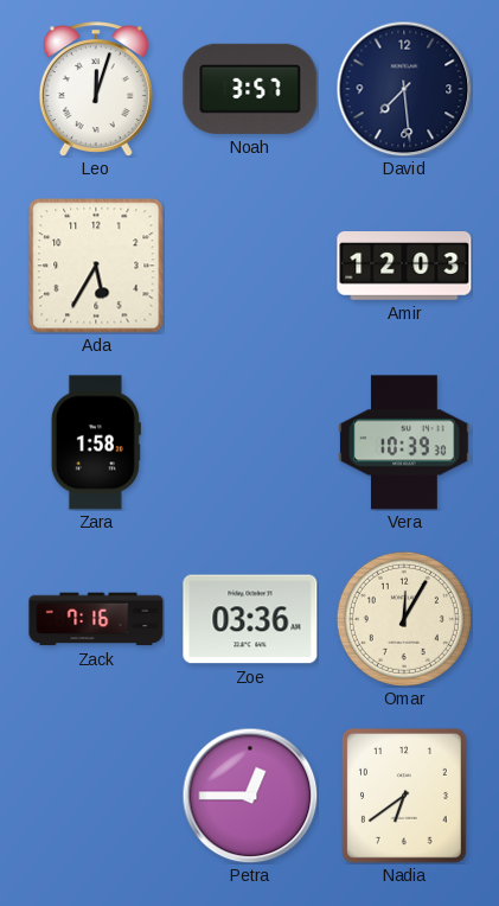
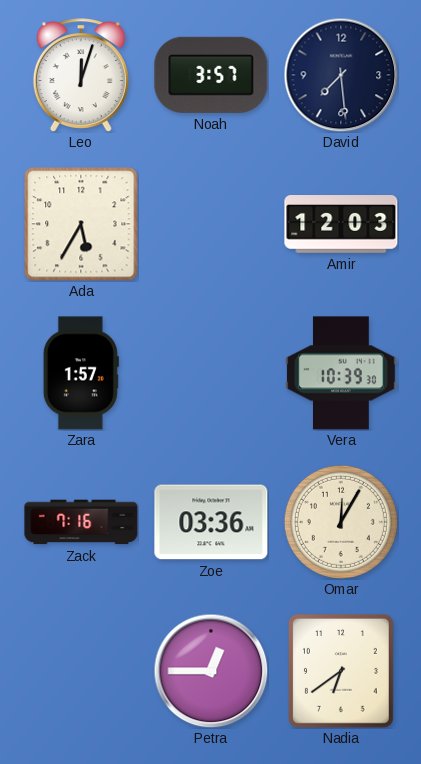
Zara: 1:58 -> 1:57 (81, 373)
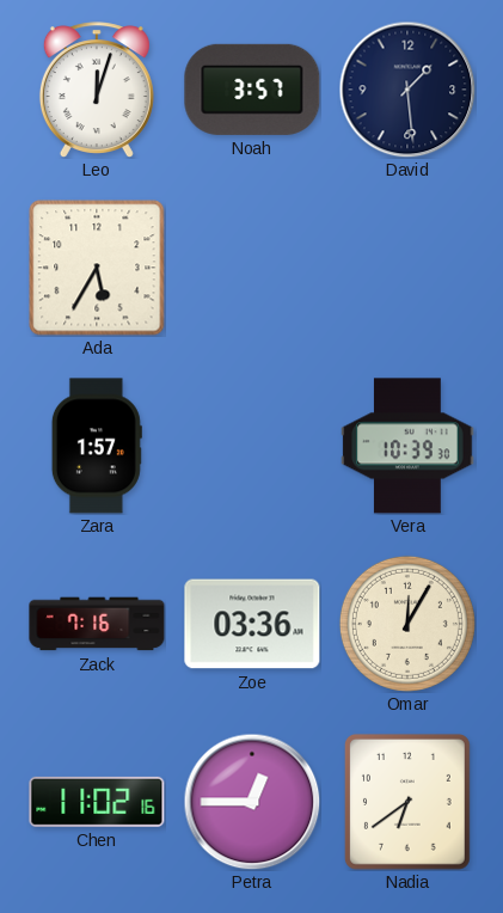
David: 7:29 -> 1:29 (407, 90)
Amir: 12:03 -> none (341, 225)
Chen: none -> 11:02 (97, 802)
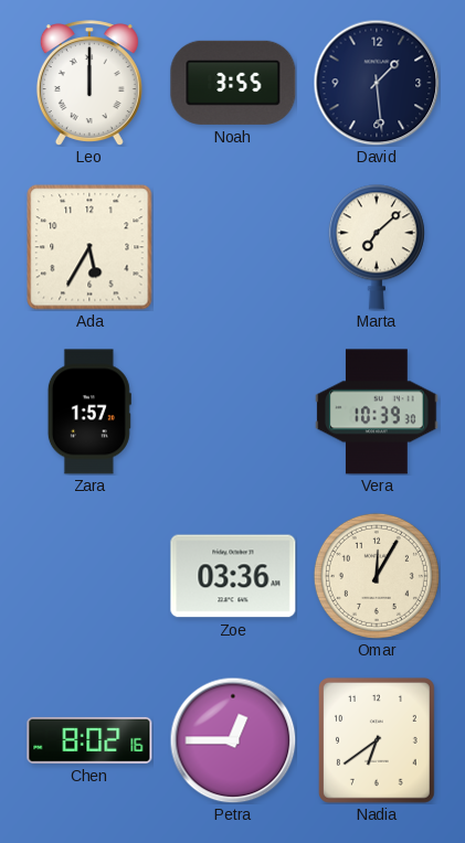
Leo: 12:03 -> 12:00 (89, 83)
Noah: 3:57 -> 3:55 (233, 83)
Marta: none -> 7:08 (377, 247)
Zack: 7:16 -> none (97, 624)
Chen: 11:02 -> 8:02 (89, 740)
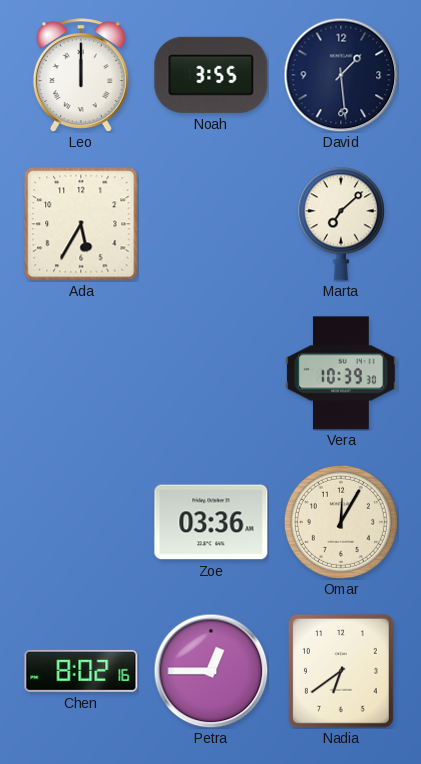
Zara: 1:57 -> none (89, 412)
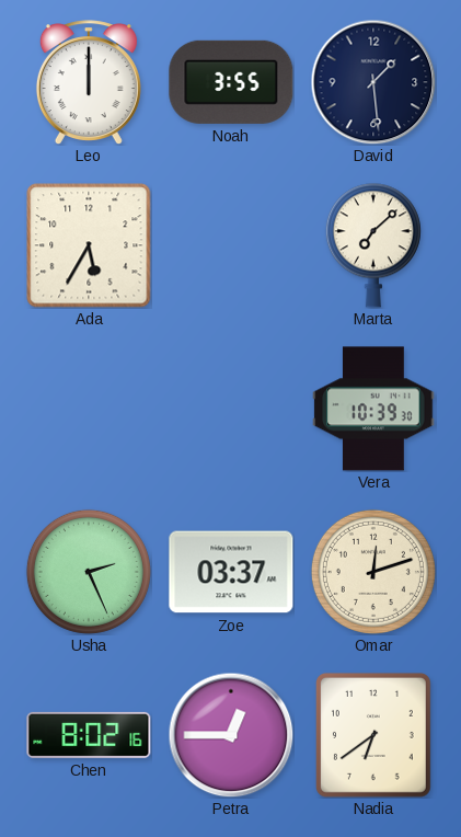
Usha: none -> 2:26 (89, 572)
Zoe: 03:36 -> 03:37 (231, 572)
Omar: 12:05 -> 12:12 (373, 572)
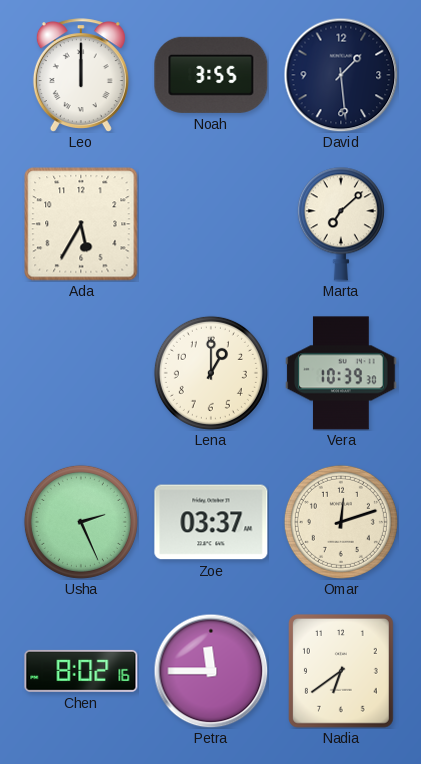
Lena: none -> 1:00 (211, 373)
Petra: 12:45 -> 11:45 (211, 671)
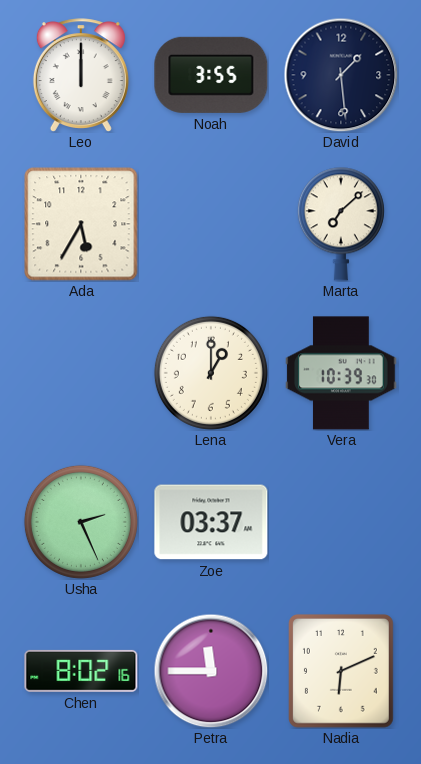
Omar: 12:12 -> none (341, 522)
Nadia: 6:39 -> 6:11 (341, 671)
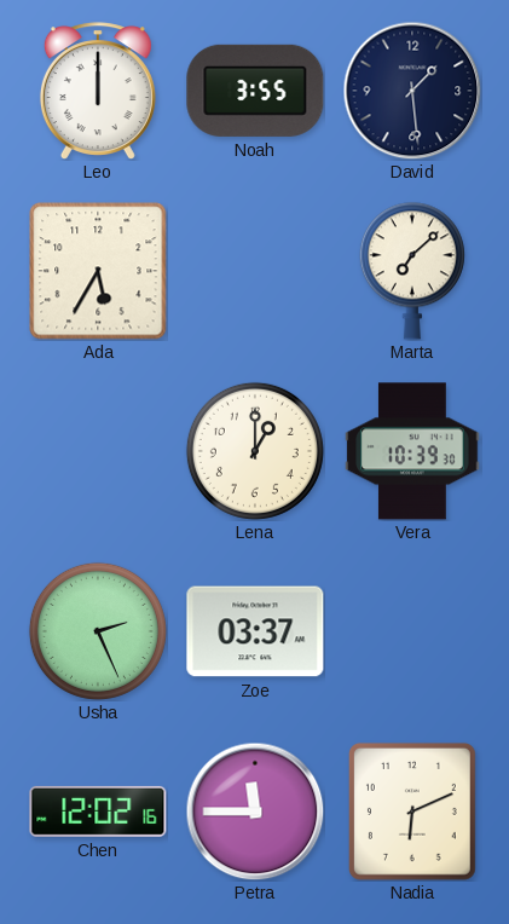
Chen: 8:02 -> 12:02 (98, 812)
